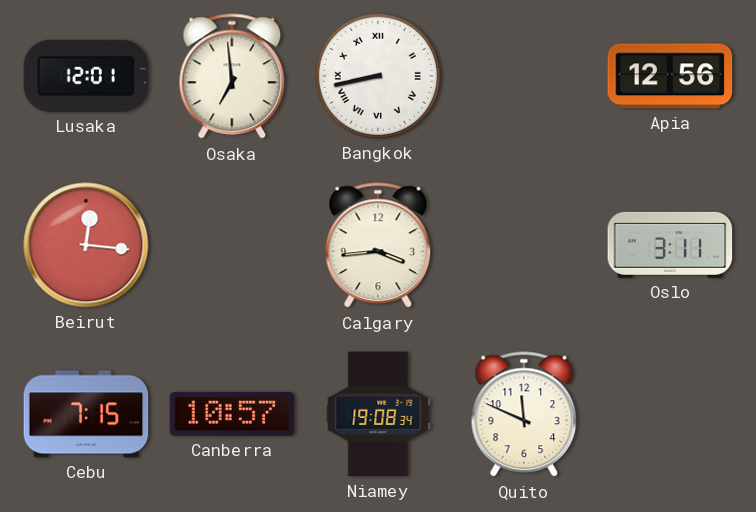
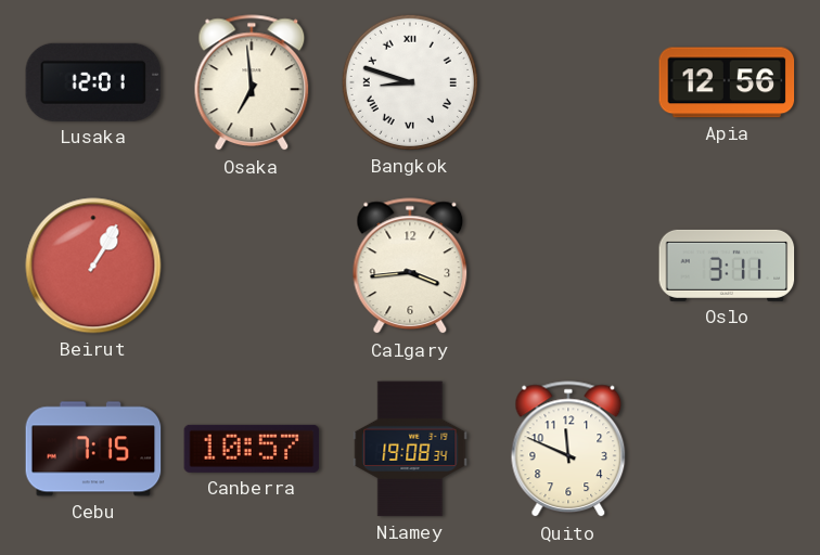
Bangkok: 8:43 -> 8:48 (410, 82)
Beirut: 12:16 -> 1:05 (93, 266)
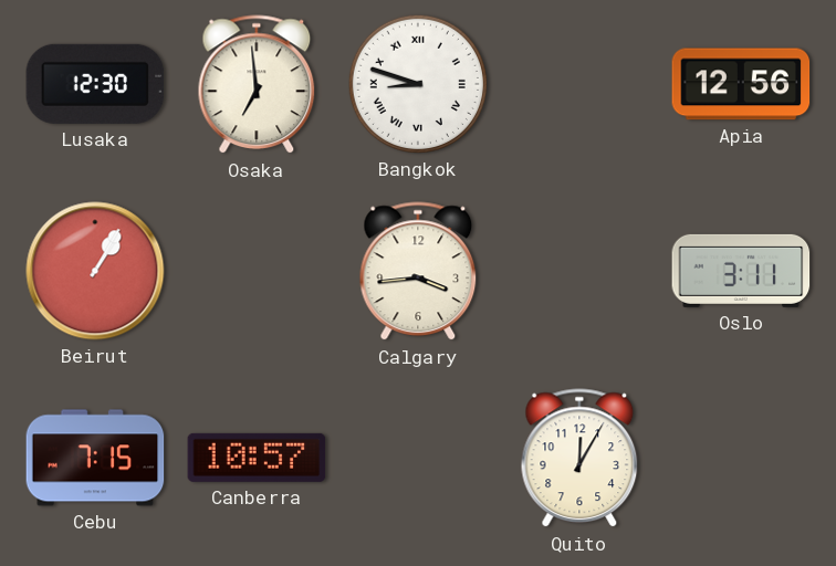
Lusaka: 12:01 -> 12:30 (95, 84)
Niamey: 19:08 -> none (410, 449)
Quito: 11:49 -> 12:05 (579, 459)
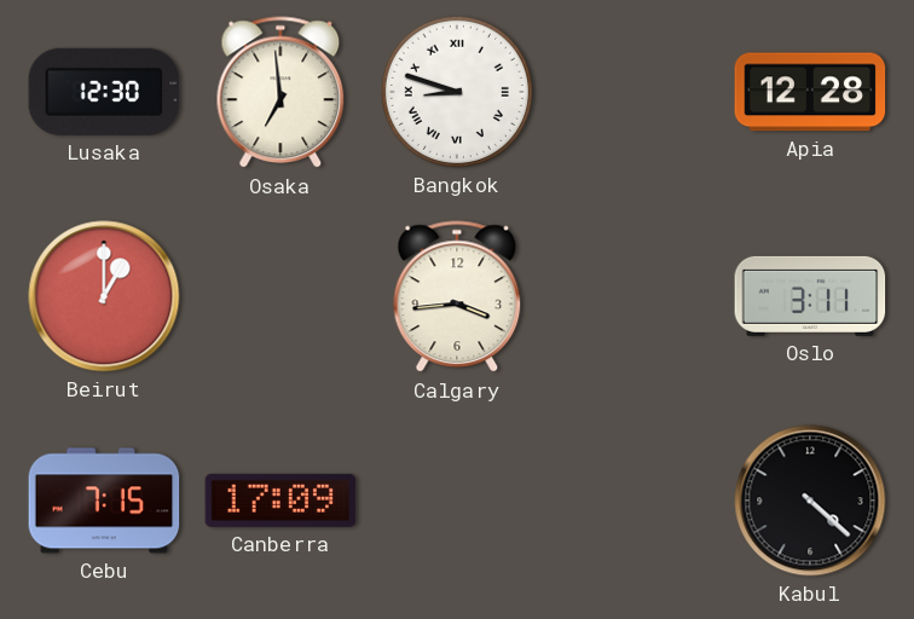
Apia: 12:56 -> 12:28 (810, 92)
Beirut: 1:05 -> 1:00 (104, 296)
Canberra: 10:57 -> 17:09 (280, 501)
Quito: 12:05 -> none (579, 459)
Kabul: none -> 4:22 (810, 501)
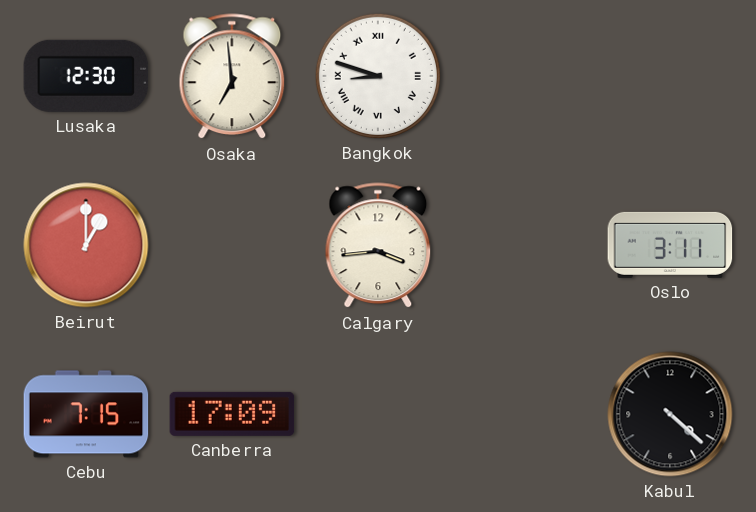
Apia: 12:28 -> none (810, 92)
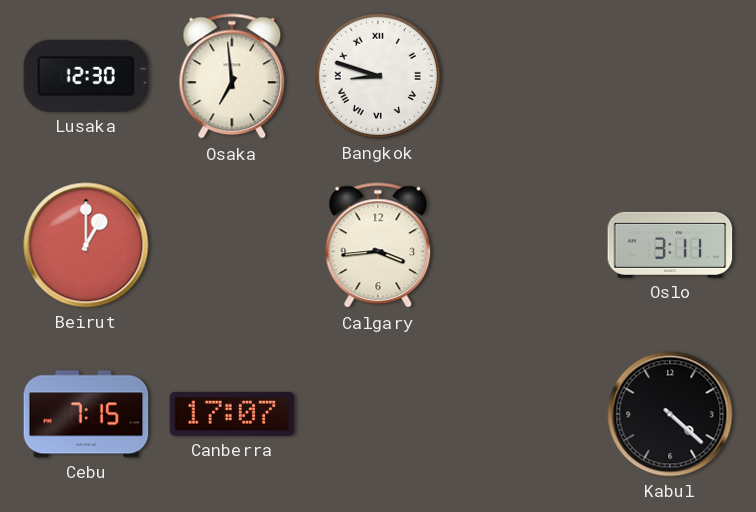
Canberra: 17:09 -> 17:07 (232, 414)
